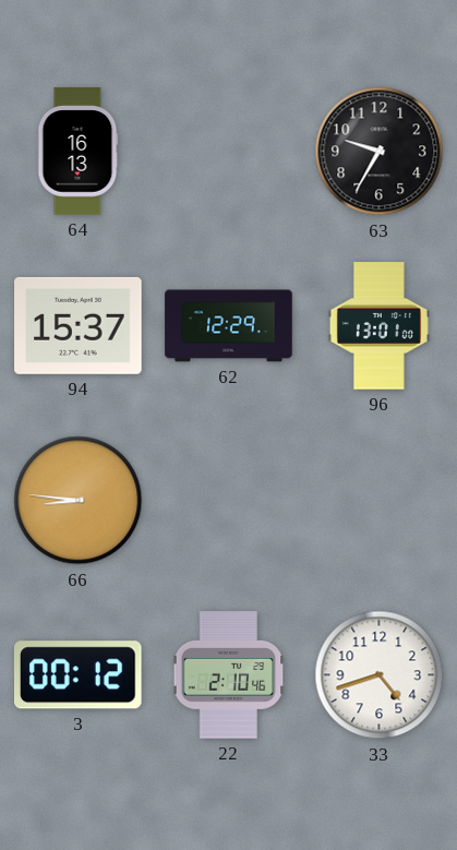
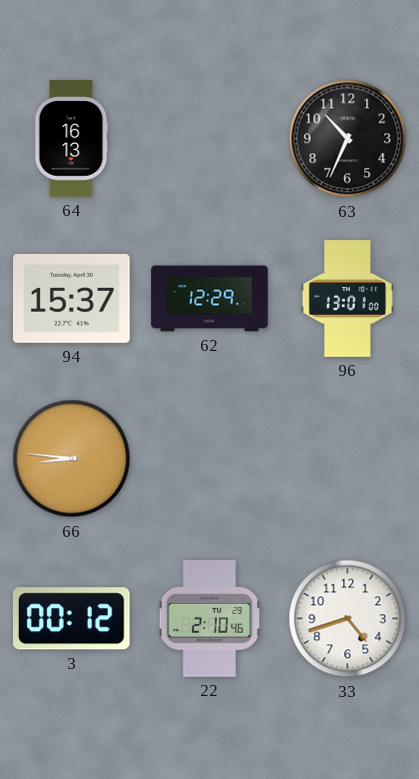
63: 9:35 -> 10:34 (348, 139)
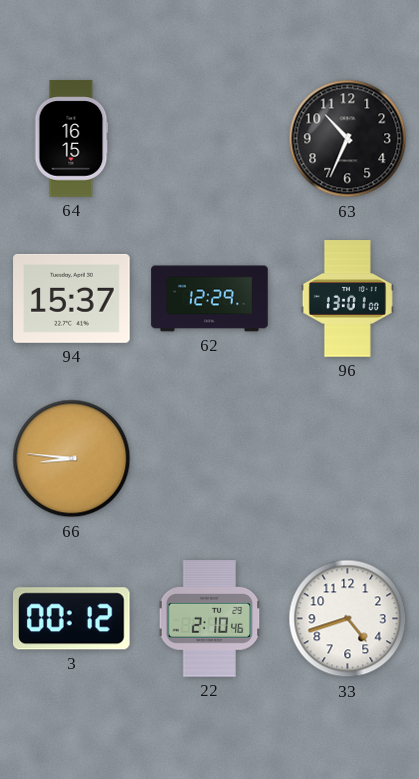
64: 16:13 -> 16:15 (71, 139)
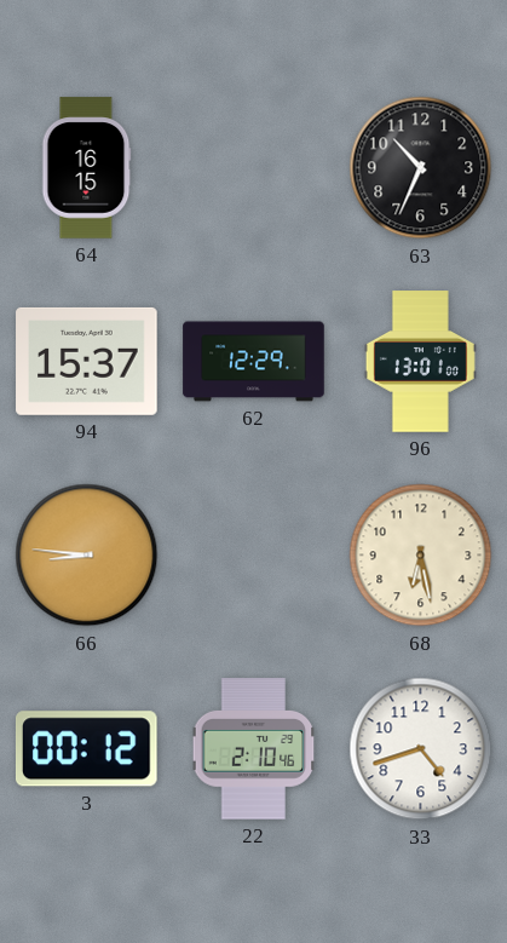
68: none -> 6:28 (421, 556)
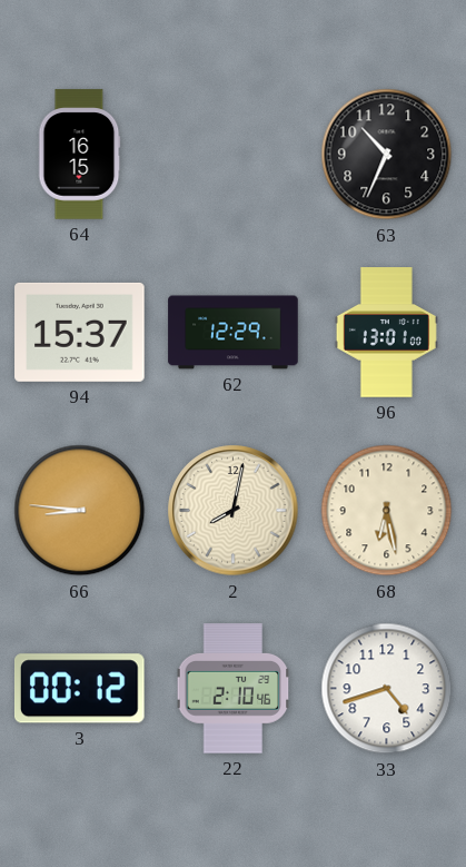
2: none -> 8:02 (234, 511)
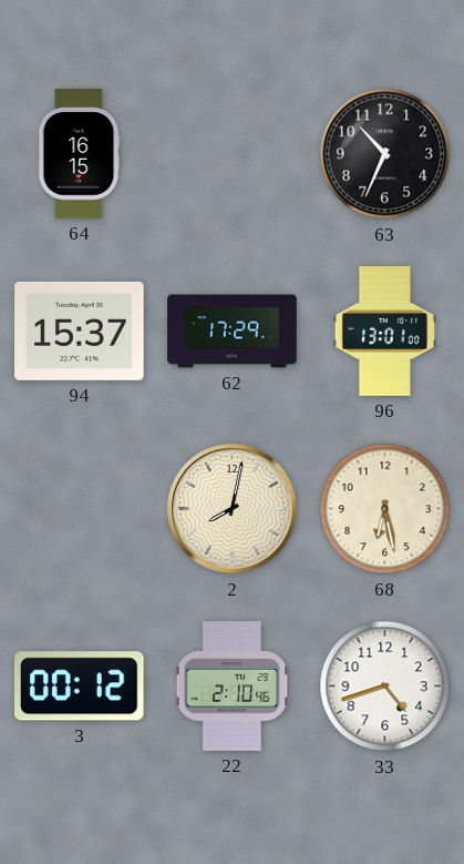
62: 12:29 -> 17:29 (233, 332)
66: 8:46 -> none (80, 511)
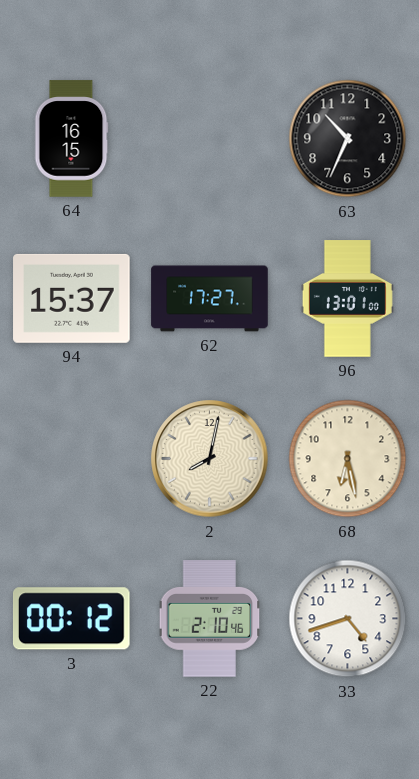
62: 17:29 -> 17:27 (210, 299)
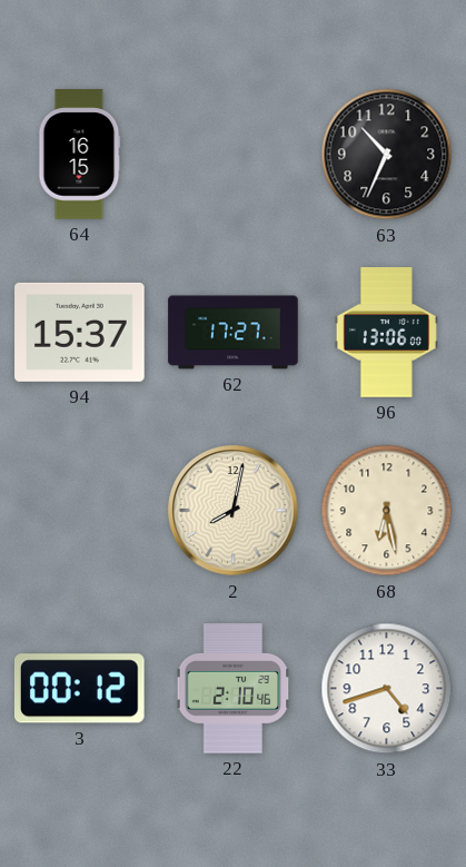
96: 13:01 -> 13:06 (386, 333)
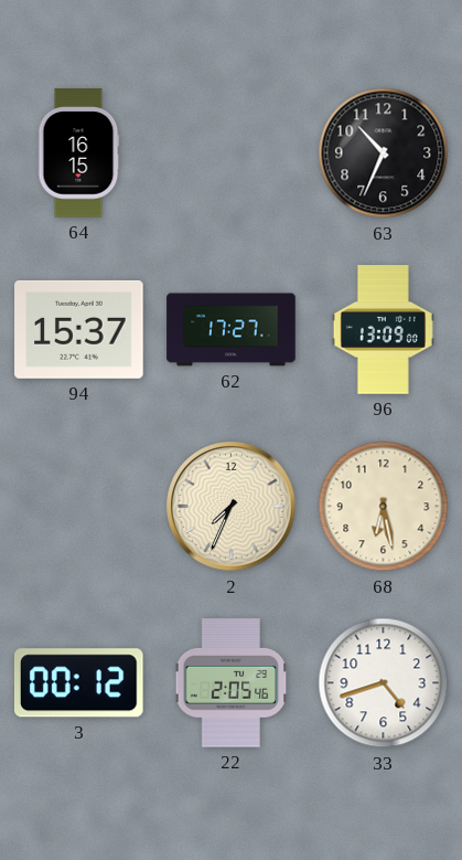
96: 13:06 -> 13:09 (383, 330)
2: 8:02 -> 7:34 (232, 507)
22: 2:10 -> 2:05 (232, 683)
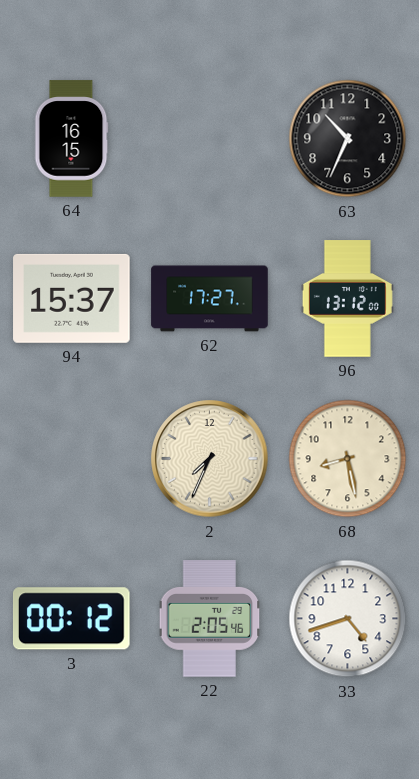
96: 13:09 -> 13:12 (347, 299)
68: 6:28 -> 8:28 (348, 459)
